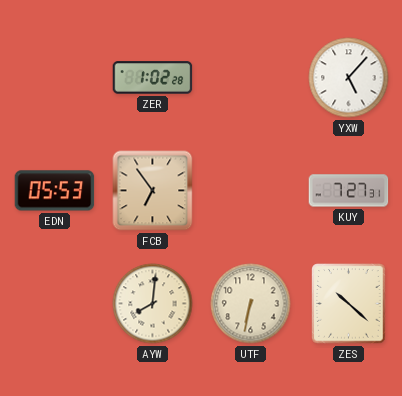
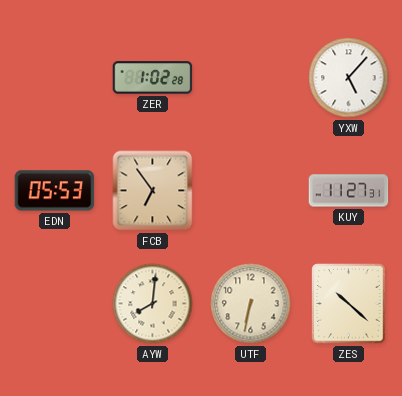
KUY: 7:27 -> 11:27 (349, 191)
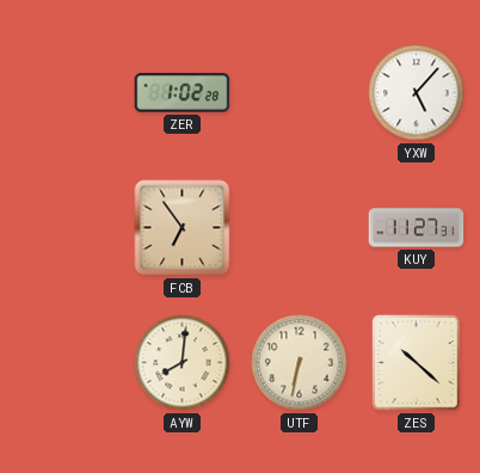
EDN: 05:53 -> none (55, 191)
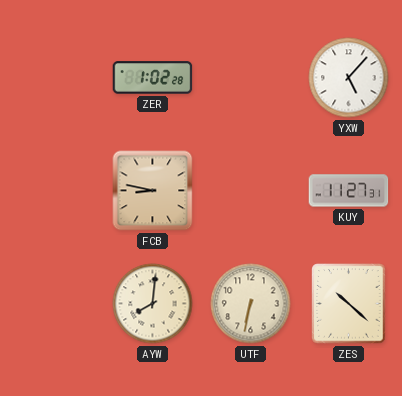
FCB: 6:54 -> 8:47 (153, 191)
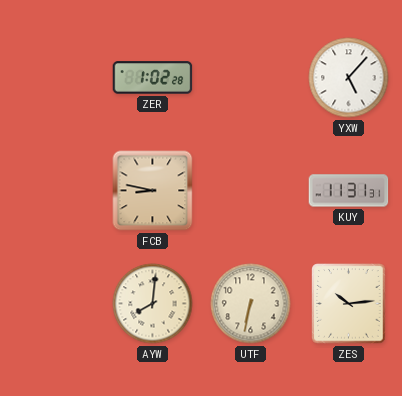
KUY: 11:27 -> 11:31 (349, 191)
ZES: 10:22 -> 10:14 (349, 304)
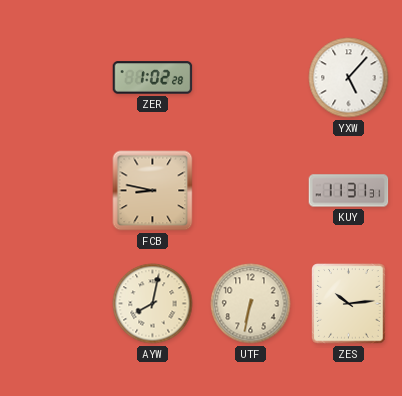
AYW: 8:01 -> 8:02 (153, 304)
